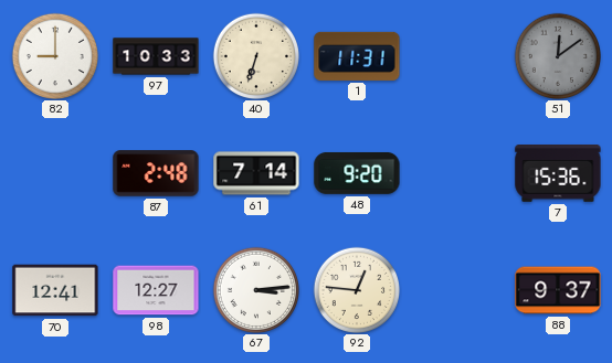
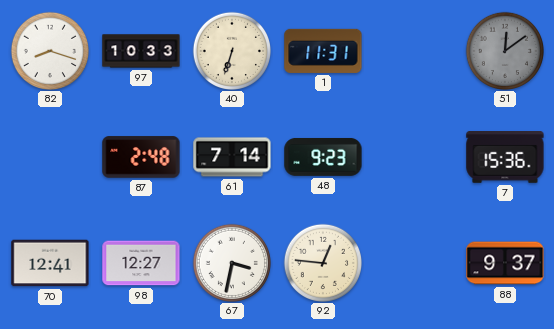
82: 9:00 -> 8:18 (49, 50)
48: 9:20 -> 9:23 (323, 157)
67: 3:14 -> 3:32 (231, 262)
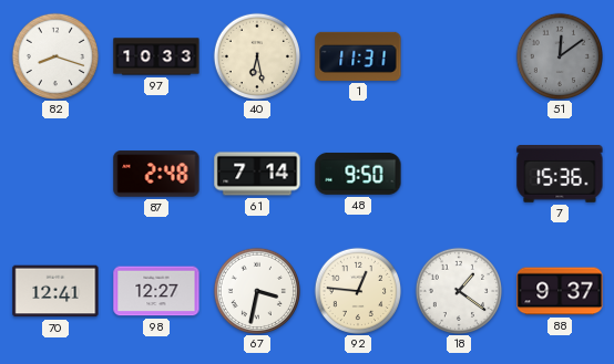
40: 6:33 -> 6:28 (256, 55)
48: 9:23 -> 9:50 (358, 174)
18: none -> 1:21 (458, 290)
